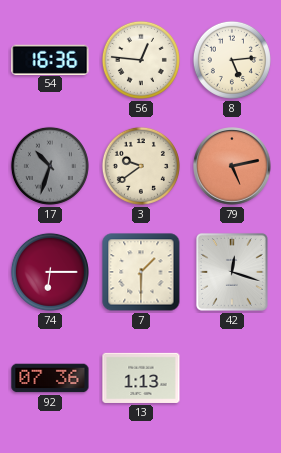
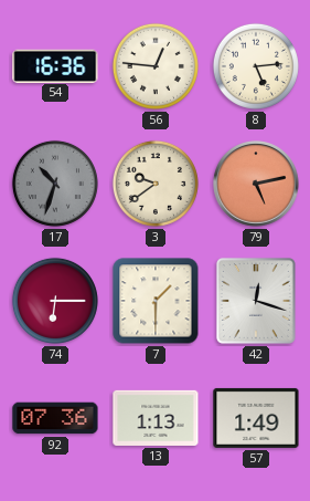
57: none -> 1:49 (256, 418)
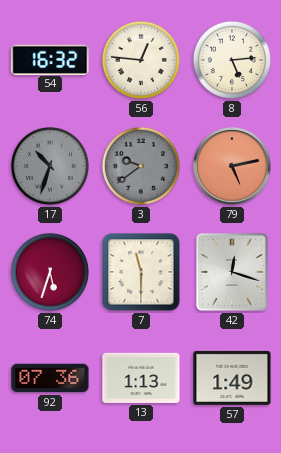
54: 16:36 -> 16:32 (50, 59)
3 dial: cream -> grey (141, 166)
74: 6:15 -> 5:33 (50, 272)
7: 1:30 -> 11:30 (141, 272)
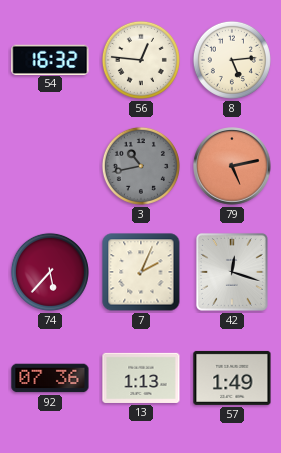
17: 10:33 -> none (50, 166)
3: 9:39 -> 10:43 (141, 166)
74: 5:33 -> 5:37 (50, 272)
7: 11:30 -> 2:04 (141, 272)
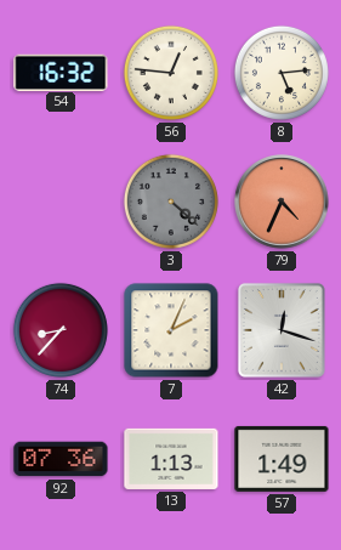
3: 10:43 -> 4:22 (171, 202)
79: 5:13 -> 4:34 (282, 202)
74: 5:37 -> 8:37 (61, 330)
